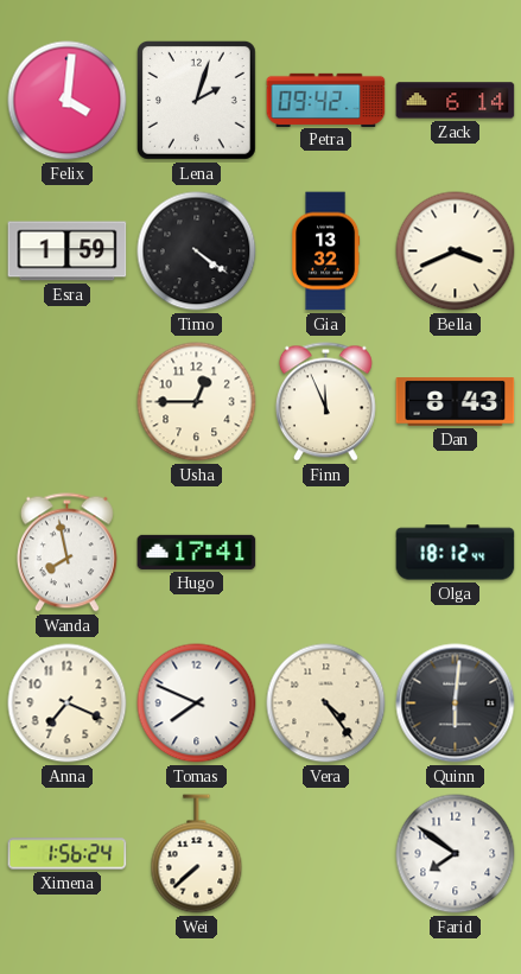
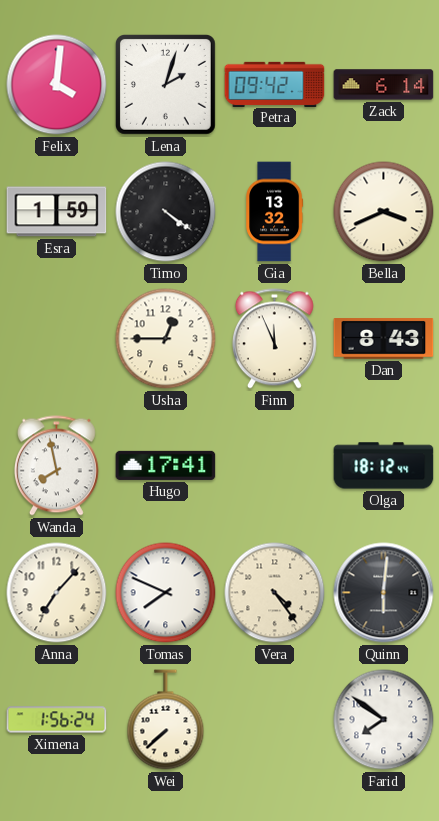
Anna: 7:19 -> 7:07 (57, 593)
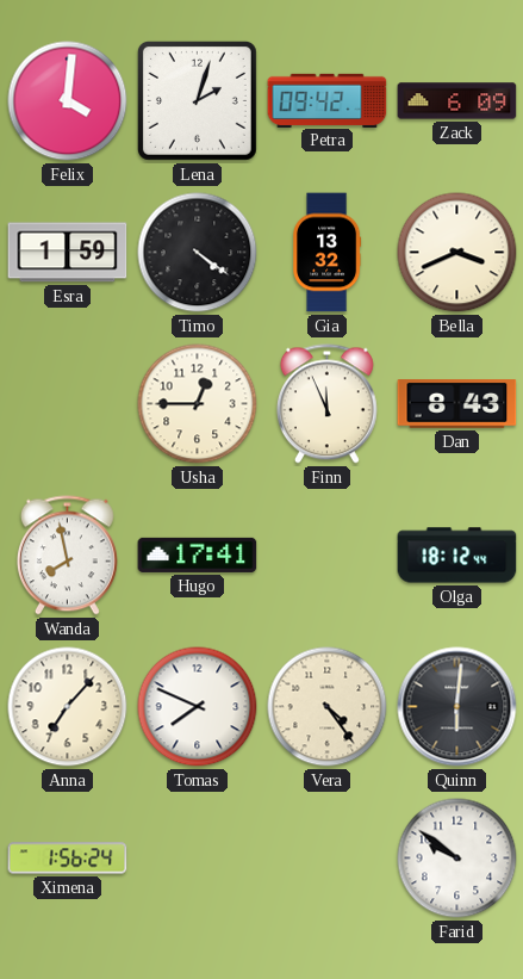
Zack: 6:14 -> 6:09 (457, 101)
Wei: 7:38 -> none (166, 720)
Farid: 7:51 -> 9:51 (457, 859)
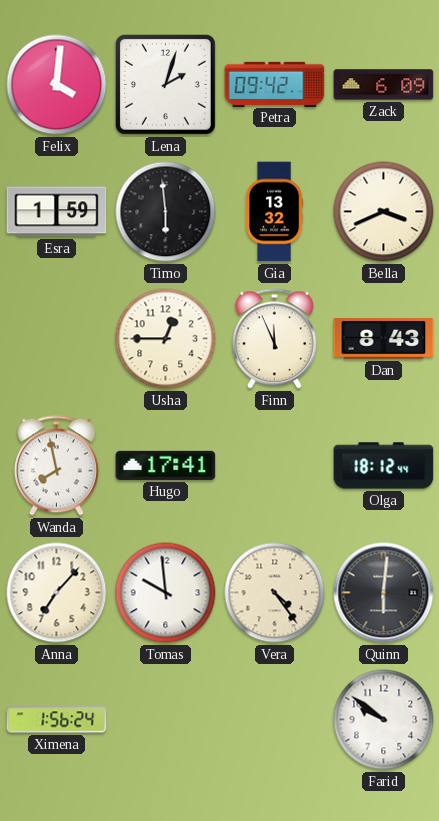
Timo: 4:21 -> 5:59 (166, 212)
Tomas: 7:49 -> 9:59 (166, 593)
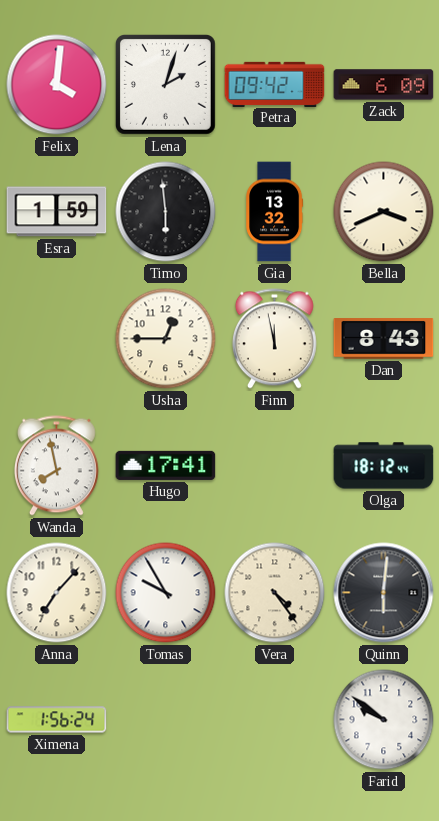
Finn: 11:56 -> 11:58 (274, 339)
Tomas: 9:59 -> 9:55 (166, 593)
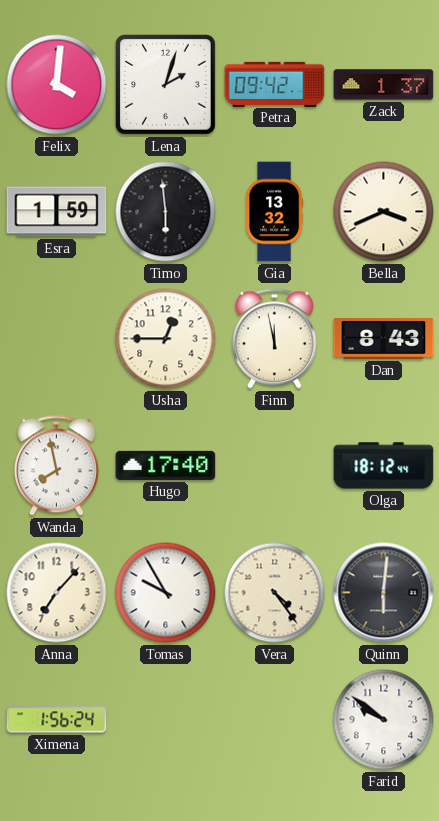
Zack: 6:09 -> 1:37 (384, 85)
Hugo: 17:41 -> 17:40 (166, 465)
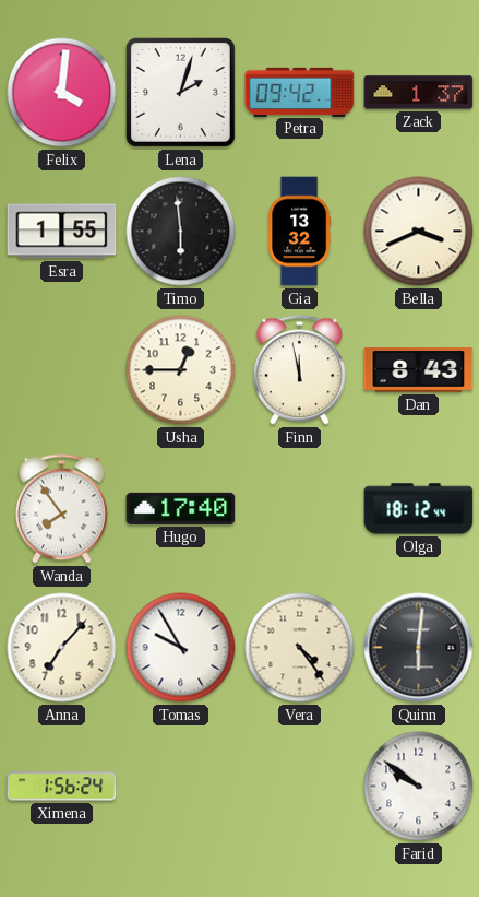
Esra: 1:59 -> 1:55 (62, 232)
Wanda: 7:58 -> 7:54 (61, 509)
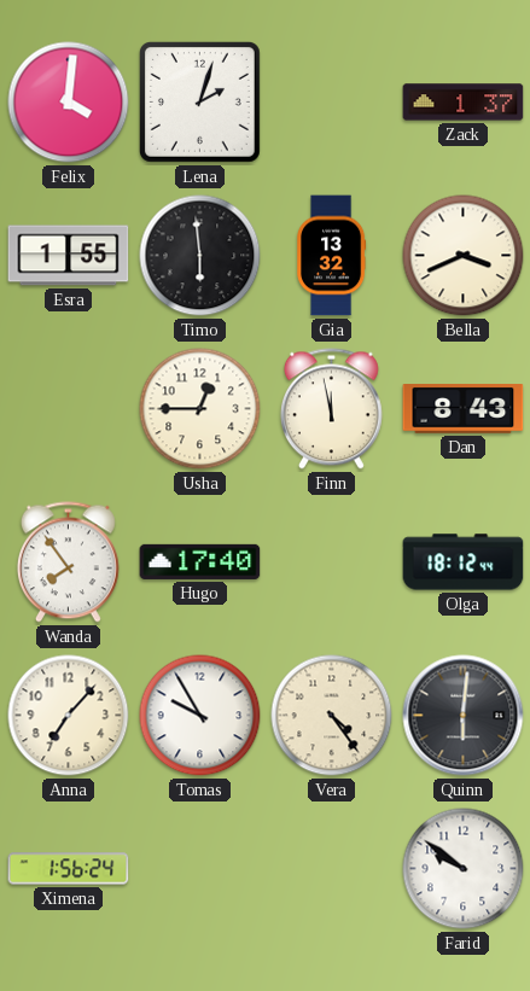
Petra: 09:42 -> none (300, 92)
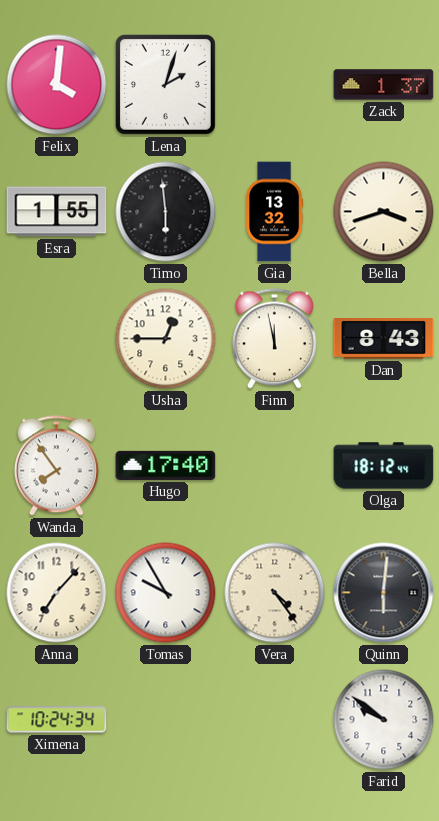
Bella: 3:41 -> 3:42 (384, 212)
Ximena: 1:56 -> 10:24 (57, 720)
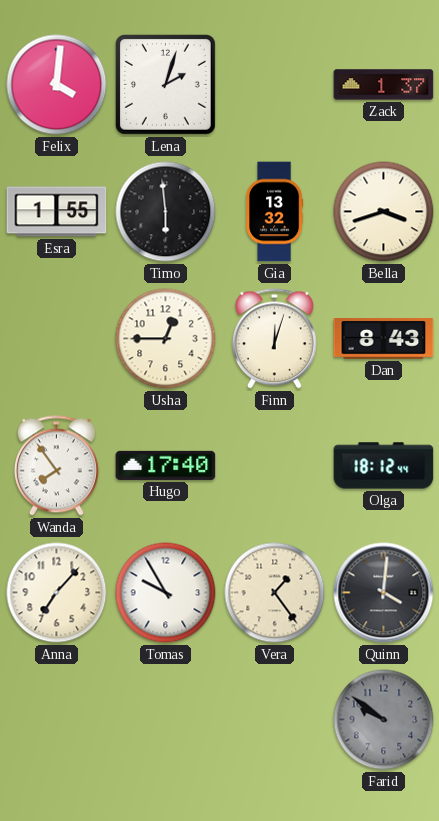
Finn: 11:58 -> 12:03 (274, 339)
Vera: 4:24 -> 1:24 (275, 593)
Quinn: 6:01 -> 4:01 (384, 593)
Ximena: 10:24 -> none (57, 720)
Farid dial: white -> grey (384, 720)
